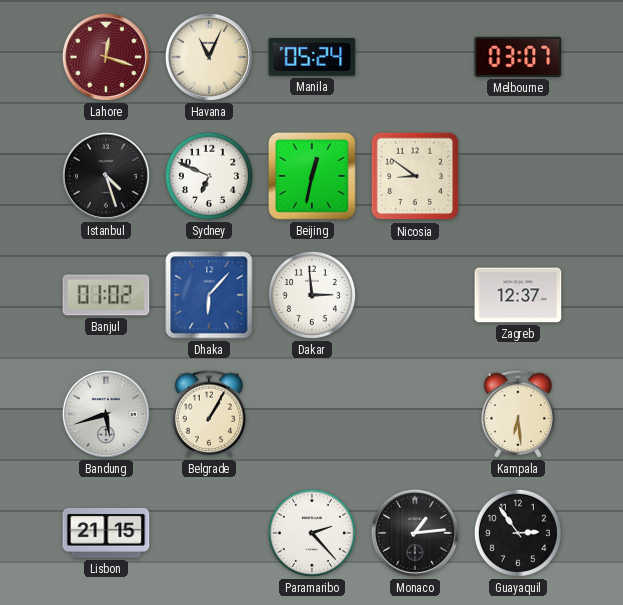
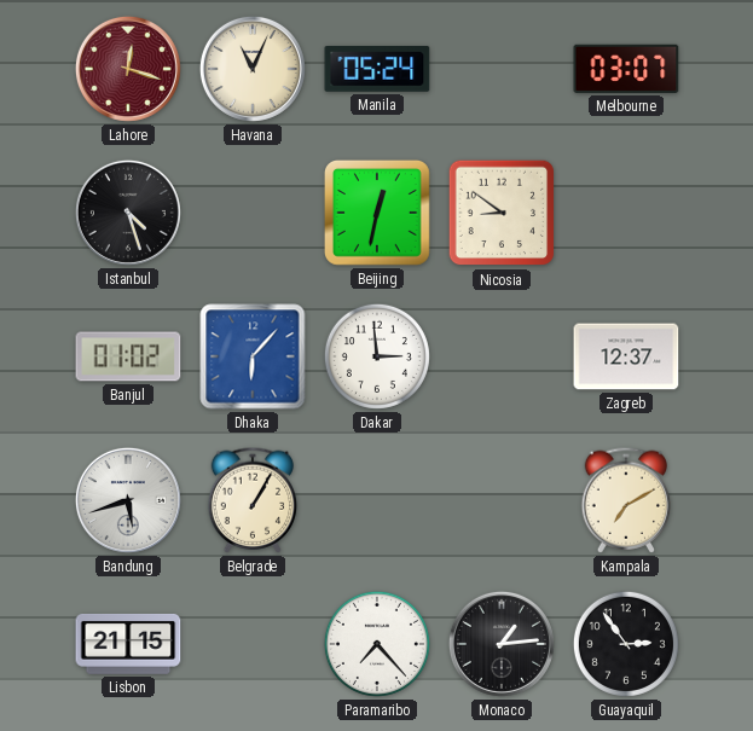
Sydney: 6:49 -> none (209, 176)
Kampala: 6:29 -> 7:10 (626, 500)
Paramaribo: 2:23 -> 7:23 (377, 644)
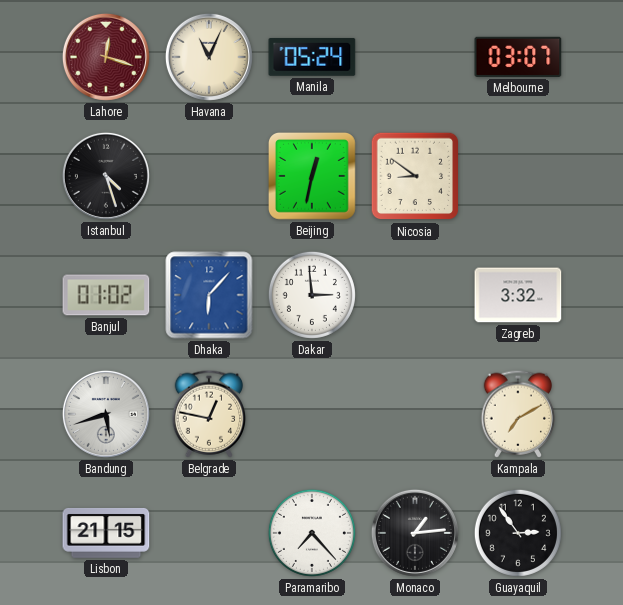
Zagreb: 12:37 -> 3:32 (518, 295)
Belgrade: 1:05 -> 12:47 (209, 414)
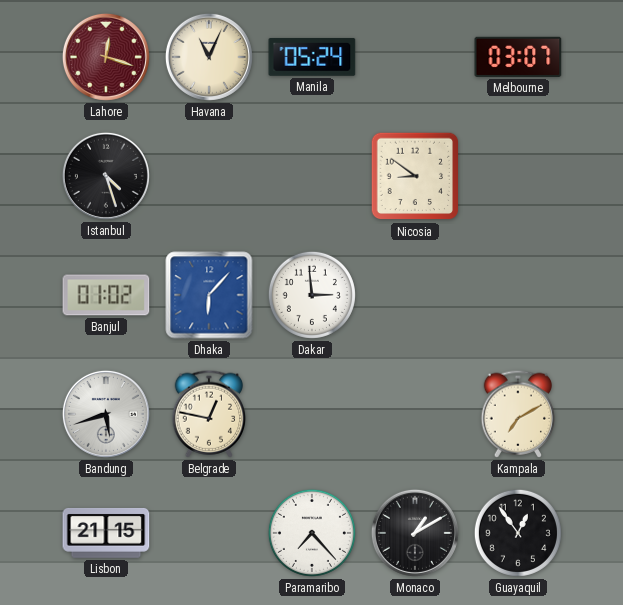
Beijing: 12:32 -> none (312, 176)
Zagreb: 3:32 -> none (518, 295)
Monaco: 1:14 -> 1:10 (415, 533)
Guayaquil: 2:54 -> 12:54 (518, 533)
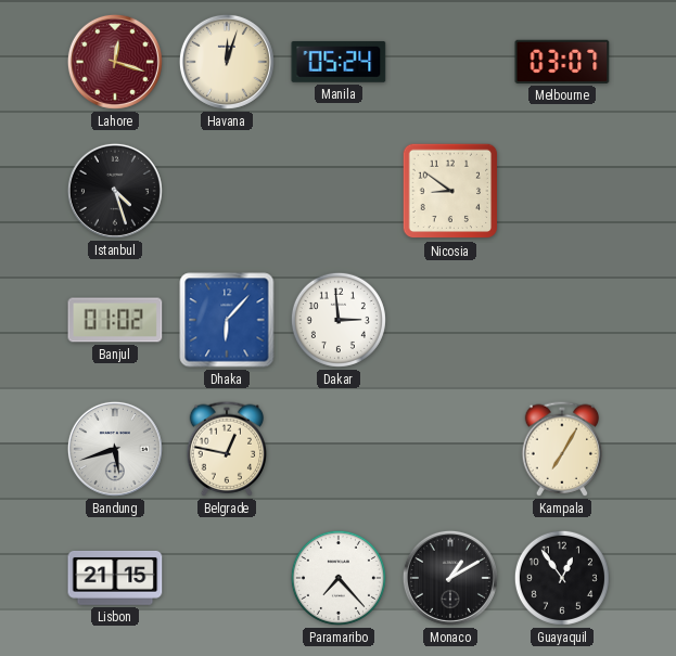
Havana: 11:04 -> 12:03 (227, 62)
Kampala: 7:10 -> 7:05 (562, 449)
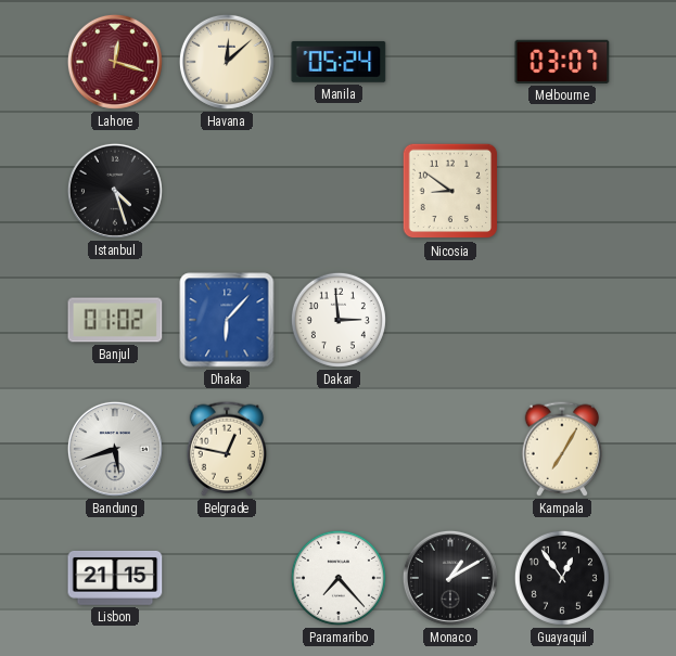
Havana: 12:03 -> 12:08 (227, 62)
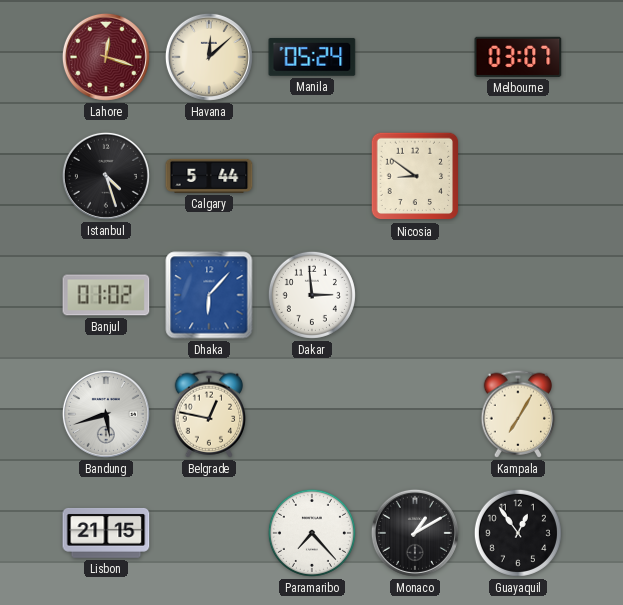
Calgary: none -> 5:44 (209, 176)
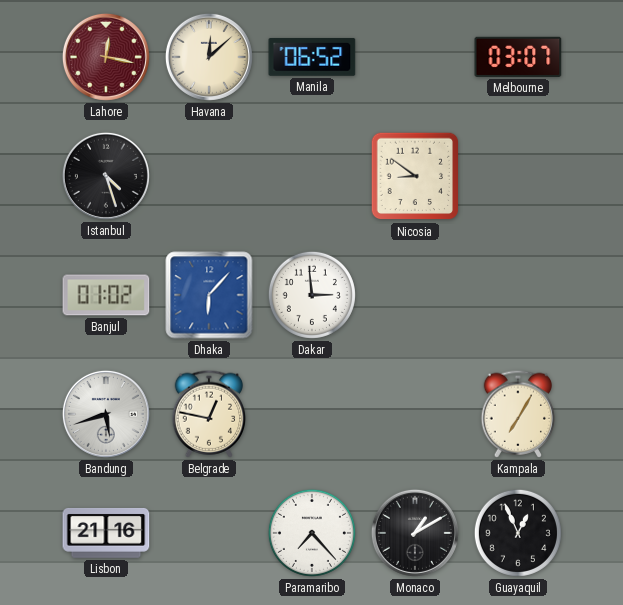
Lahore: 12:18 -> 12:17 (106, 57)
Manila: 05:24 -> 06:52 (312, 57)
Calgary: 5:44 -> none (209, 176)
Lisbon: 21:15 -> 21:16 (106, 533)
Guayaquil: 12:54 -> 12:56 (518, 533)
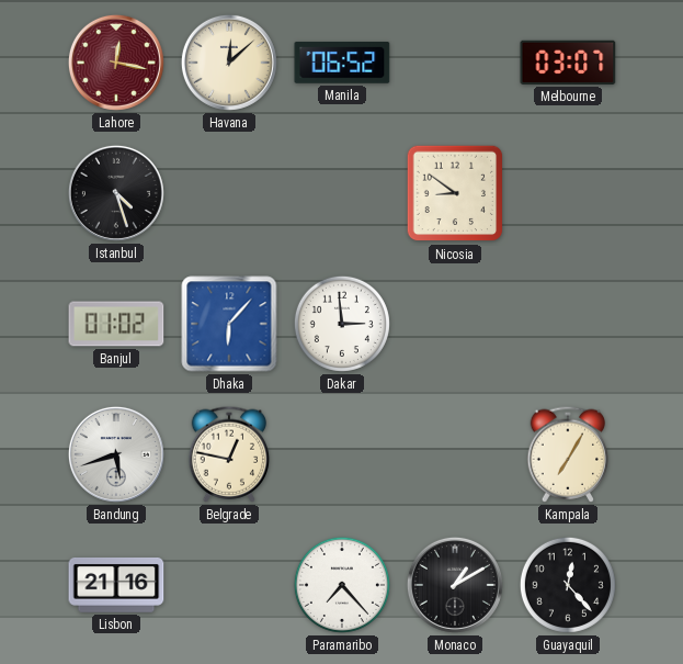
Guayaquil: 12:56 -> 12:23 (568, 585)
